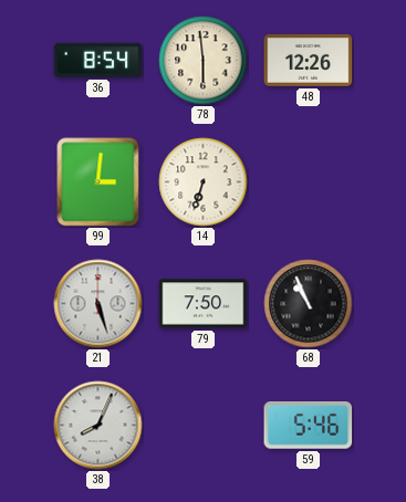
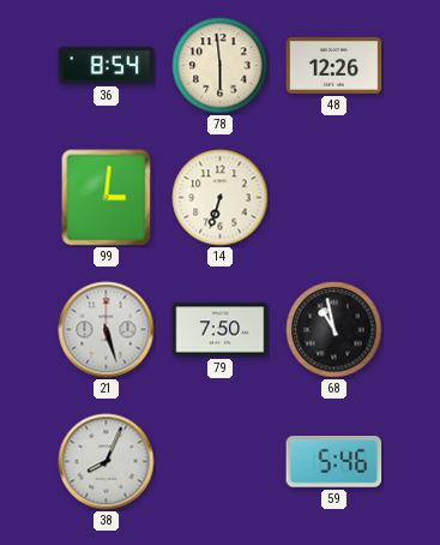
68: 10:56 -> 10:58 (334, 330)
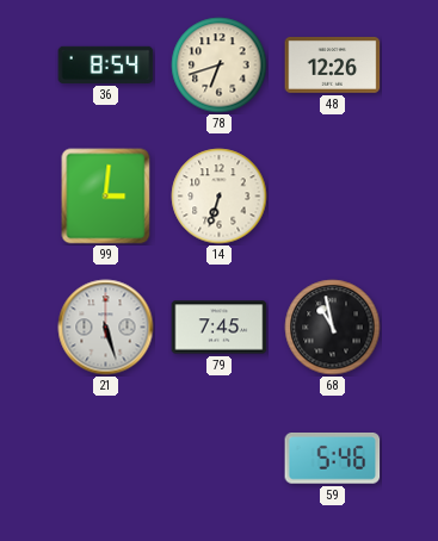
78: 5:59 -> 6:42 (220, 66)
79: 7:50 -> 7:45 (220, 328)
38: 8:04 -> none (107, 462)
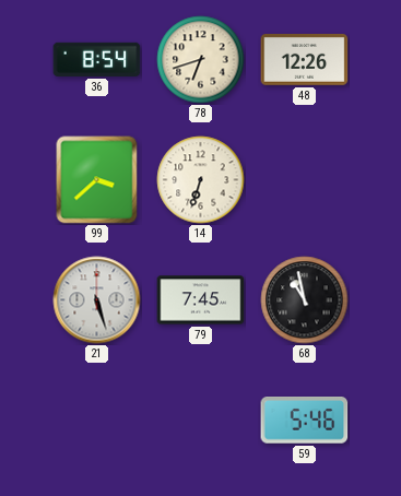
99: 3:01 -> 3:38 (97, 180)
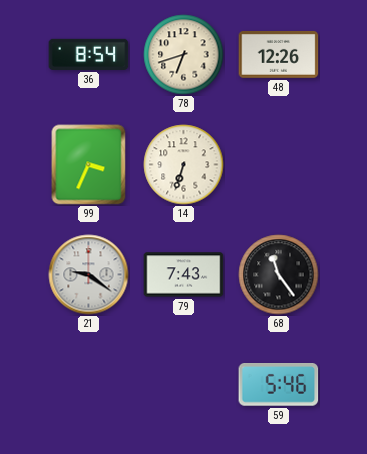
99: 3:38 -> 3:34 (89, 165)
21: 5:27 -> 9:21 (89, 275)
79: 7:45 -> 7:43 (184, 275)
68: 10:58 -> 11:24 (279, 275)
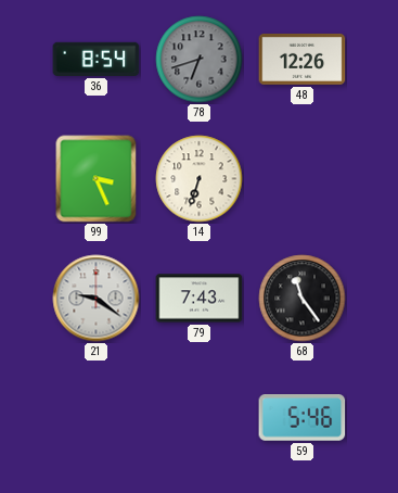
78 dial: cream -> grey (200, 60)
99: 3:34 -> 3:26 (97, 179)
